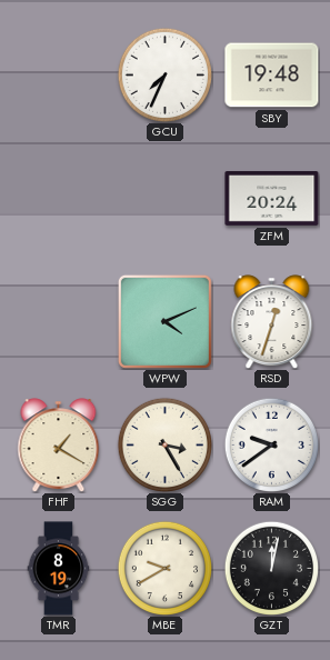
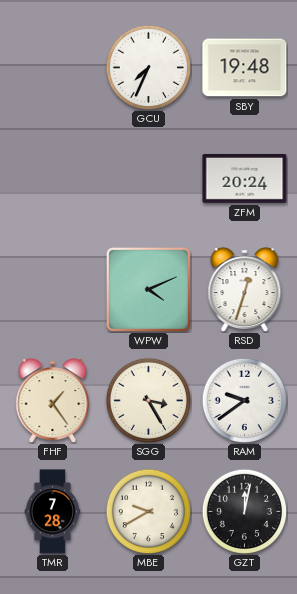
FHF: 1:20 -> 1:24 (53, 401)
TMR: 8:19 -> 7:28 (53, 512)
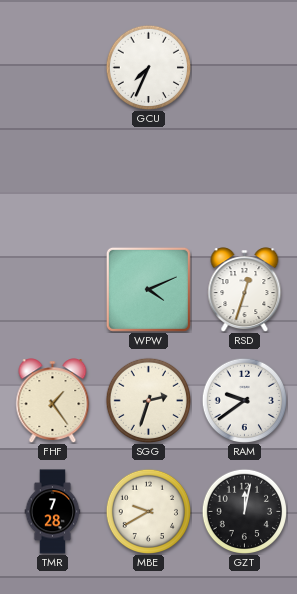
SBY: 19:48 -> none (245, 68)
ZFM: 20:24 -> none (245, 178)
SGG: 3:25 -> 2:33 (148, 400)
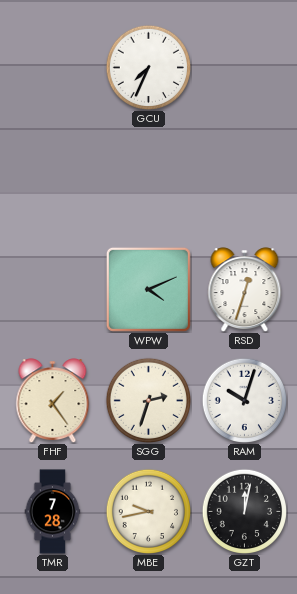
RAM: 9:39 -> 10:03 (244, 400)
MBE: 9:40 -> 9:43 (148, 511)
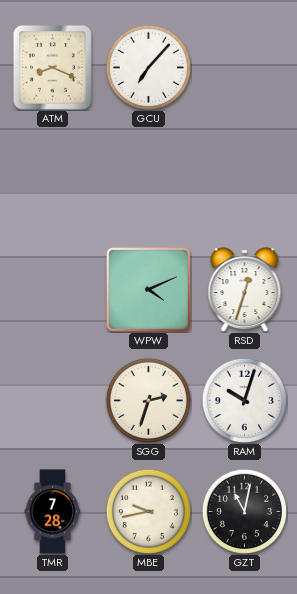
ATM: none -> 8:19 (52, 67)
GCU: 7:34 -> 7:07 (148, 67)
FHF: 1:24 -> none (53, 401)
GZT: 12:02 -> 11:02 (244, 511)
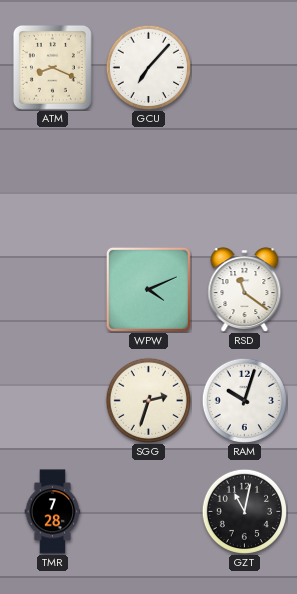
RSD: 12:33 -> 11:21 (245, 290)
MBE: 9:43 -> none (148, 511)
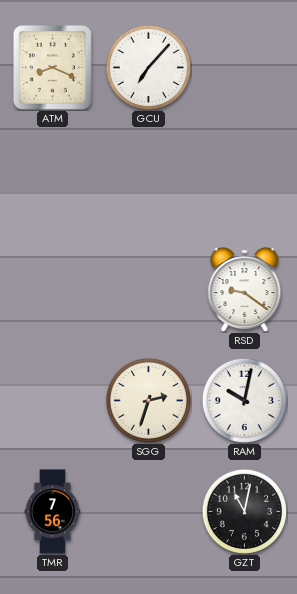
WPW: 4:11 -> none (148, 289)
RSD: 11:21 -> 9:21 (245, 290)
RAM: 10:03 -> 10:02 (244, 400)
TMR: 7:28 -> 7:56 (53, 512)
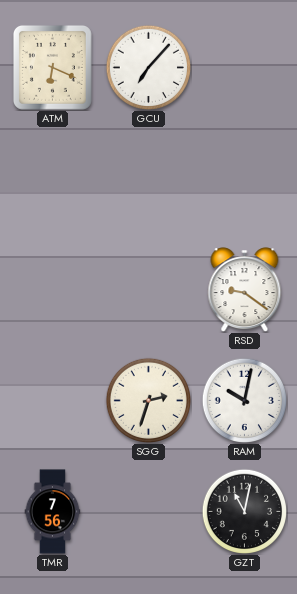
ATM: 8:19 -> 6:19 (52, 67)
